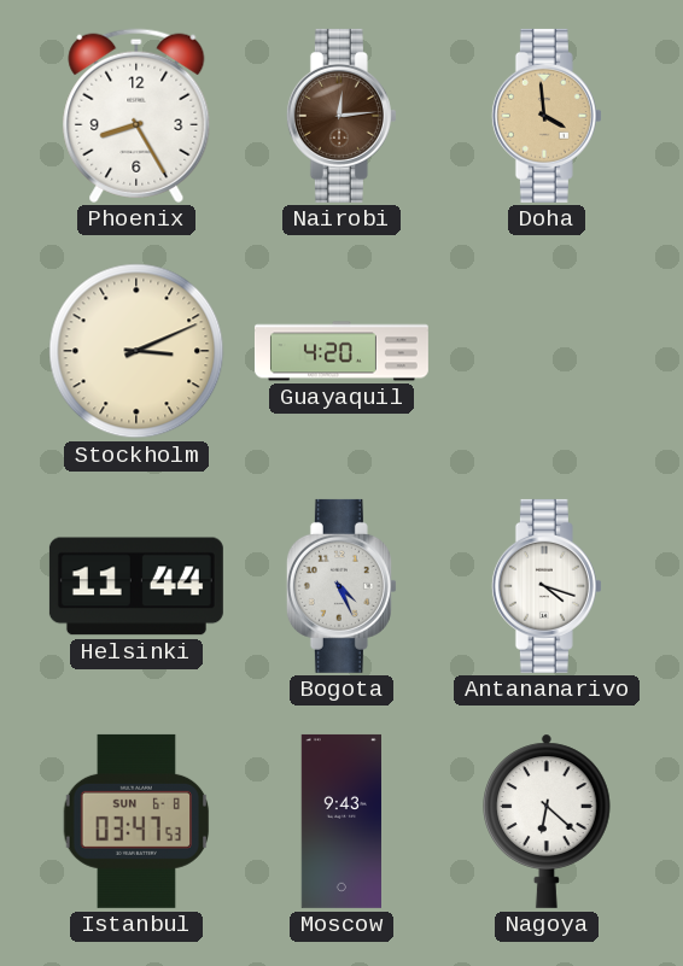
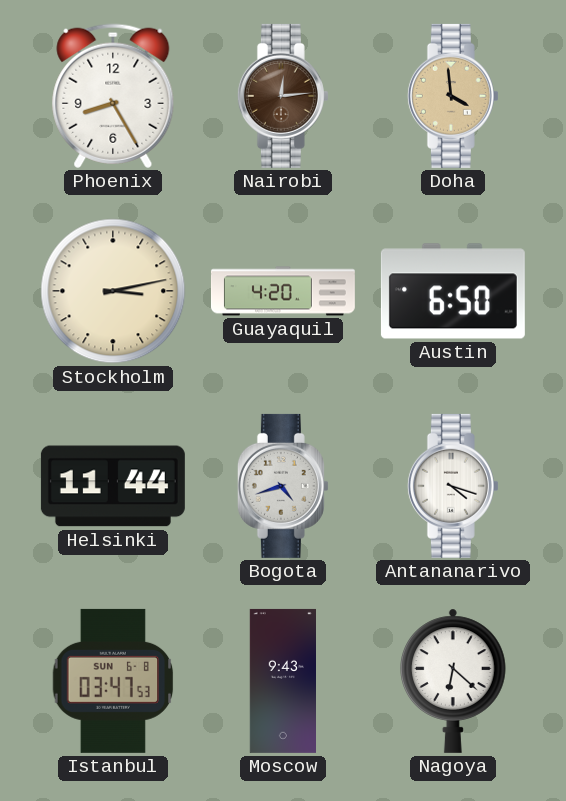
Stockholm: 3:11 -> 3:13 (113, 291)
Austin: none -> 6:50 (453, 291)
Bogota: 4:26 -> 4:42 (283, 486)
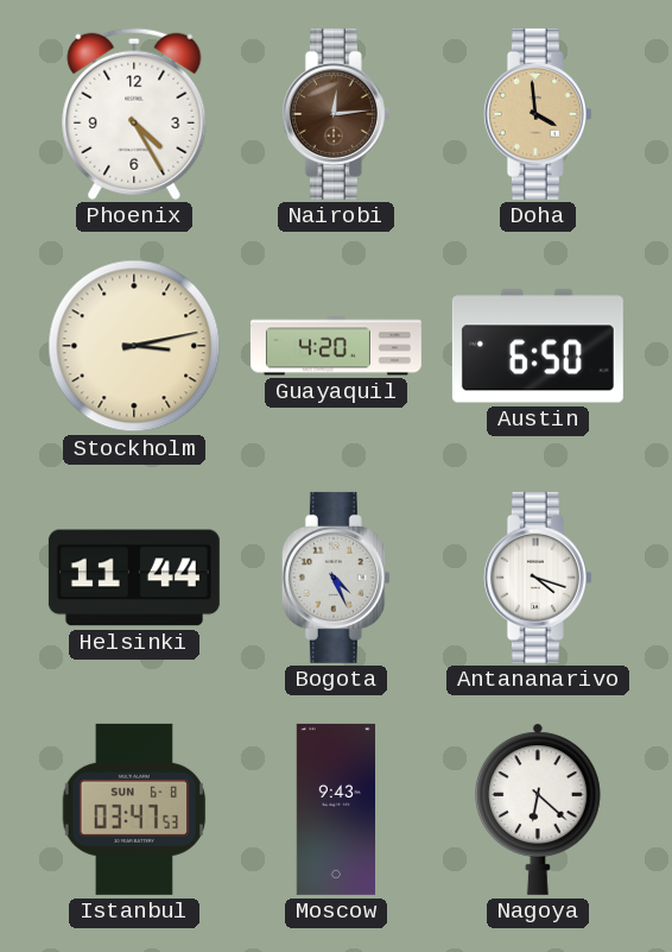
Phoenix: 8:25 -> 4:25 (134, 114)
Bogota: 4:42 -> 4:26 (336, 578)
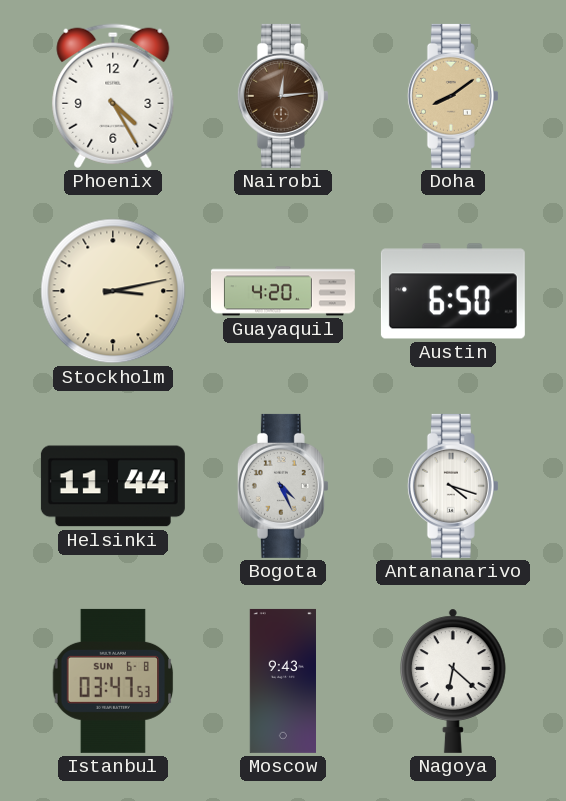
Doha: 3:59 -> 8:09 (453, 96)
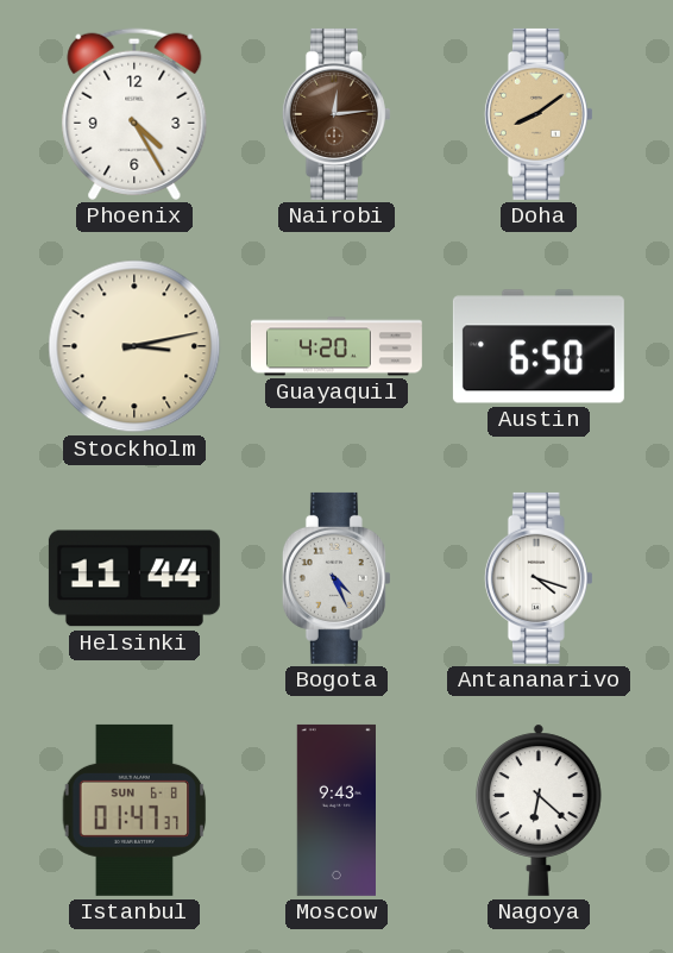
Istanbul: 03:47 -> 01:47 (134, 810)
